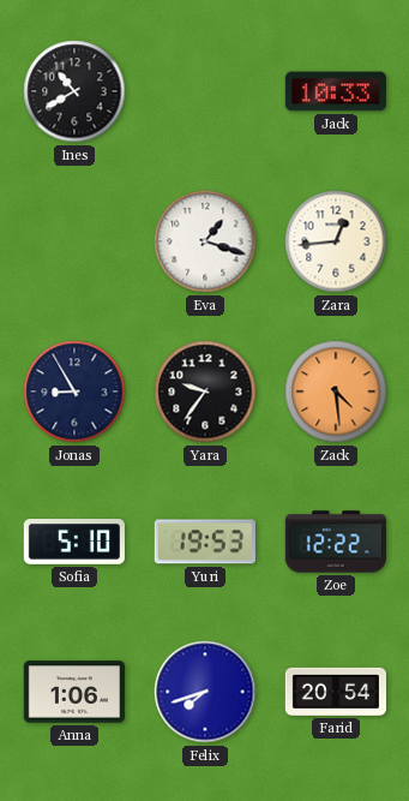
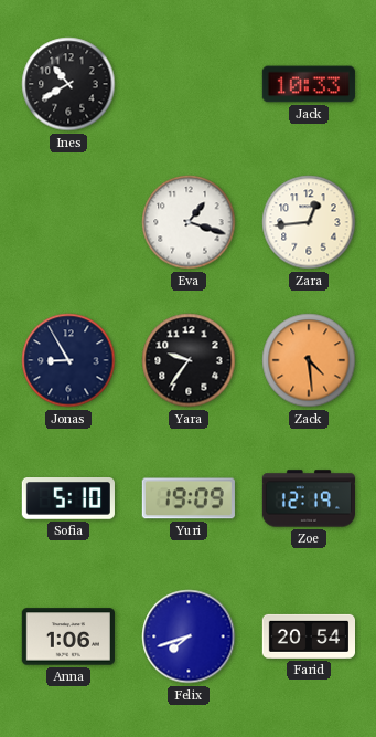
Yuri: 19:53 -> 19:09 (189, 498)
Zoe: 12:22 -> 12:19 (308, 498)
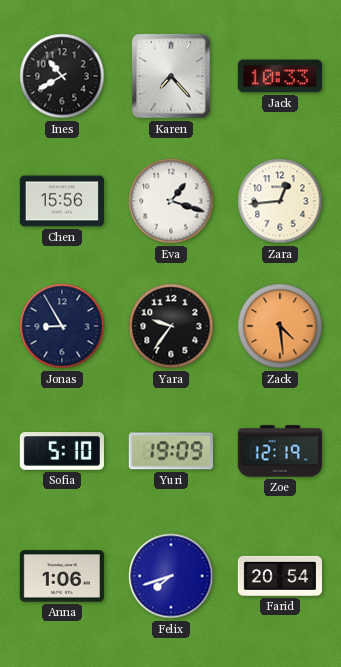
Karen: none -> 7:23 (171, 76)
Chen: none -> 15:56 (62, 201)
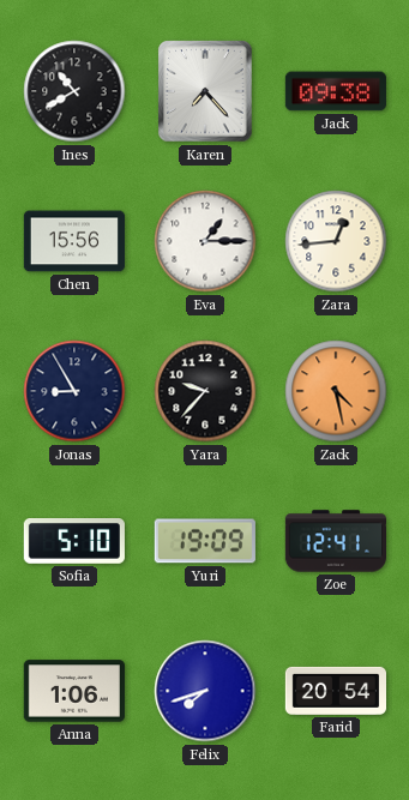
Jack: 10:33 -> 09:38 (336, 91)
Eva: 1:18 -> 1:15 (205, 241)
Yara: 9:36 -> 9:37 (205, 391)
Zack: 4:29 -> 4:28 (336, 391)
Zoe: 12:19 -> 12:41 (335, 541)
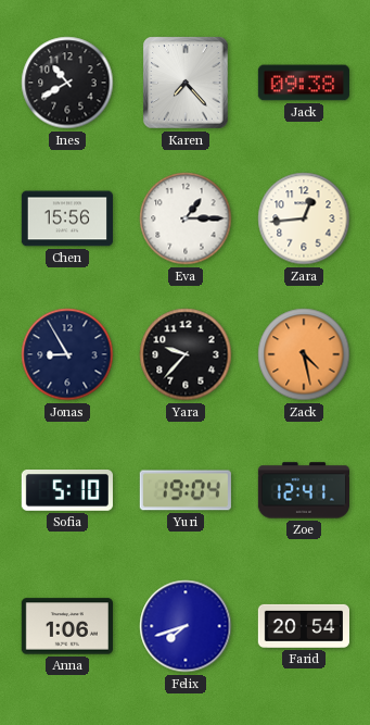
Yuri: 19:09 -> 19:04 (186, 490)
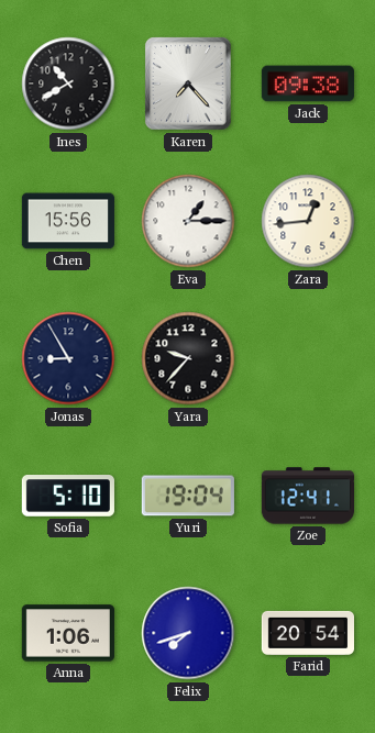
Zack: 4:28 -> none (304, 354)
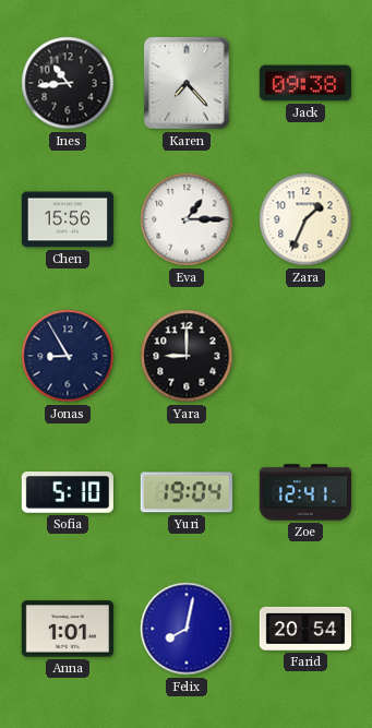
Ines: 10:40 -> 10:44 (68, 83)
Zara: 12:44 -> 1:34 (305, 219)
Yara: 9:37 -> 9:00 (187, 356)
Anna: 1:06 -> 1:01 (68, 629)
Felix: 7:42 -> 8:02 (187, 629)
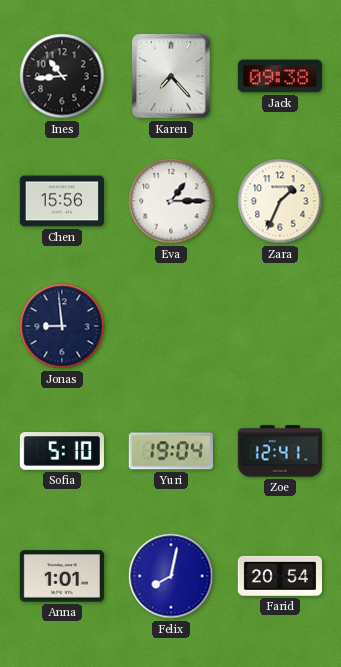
Jonas: 8:55 -> 8:59 (62, 326)
Yara: 9:00 -> none (187, 356)
